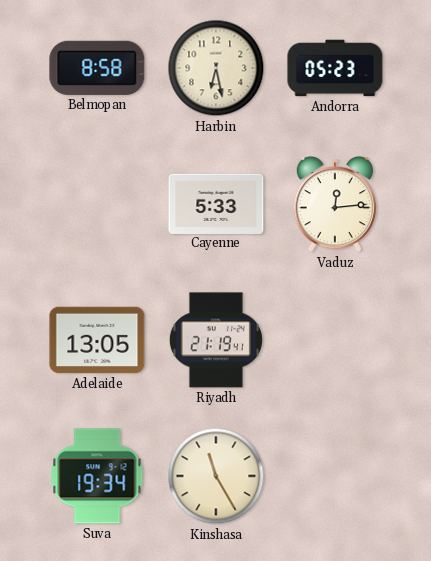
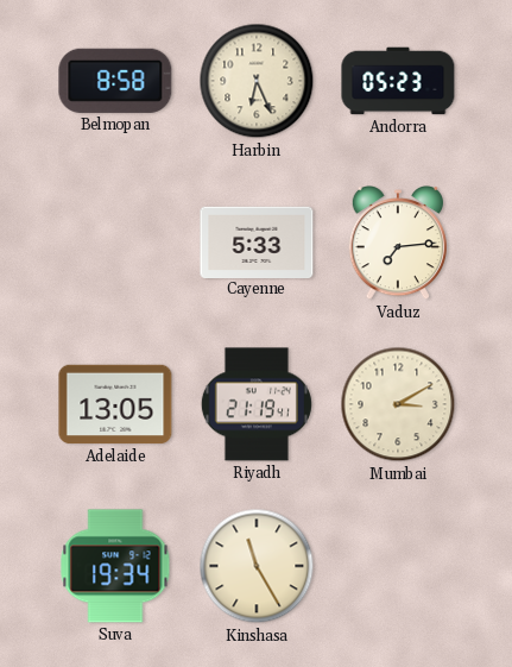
Harbin: 6:28 -> 6:26 (257, 81)
Vaduz: 12:14 -> 7:14 (398, 244)
Mumbai: none -> 3:10 (398, 404)
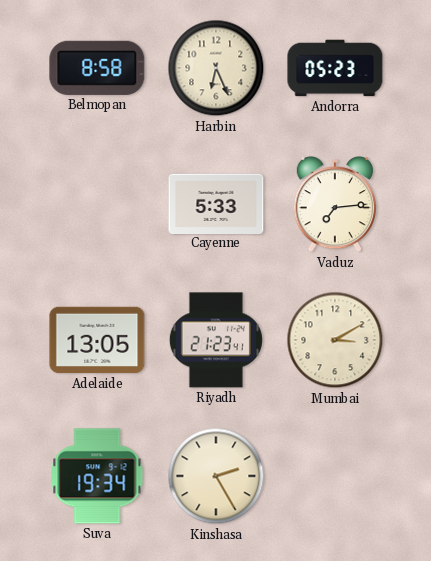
Riyadh: 21:19 -> 21:23 (216, 340)
Kinshasa: 11:25 -> 2:25 (216, 476)
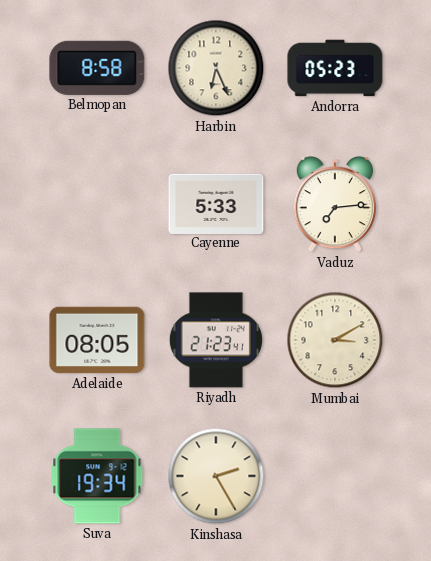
Adelaide: 13:05 -> 08:05 (97, 340)
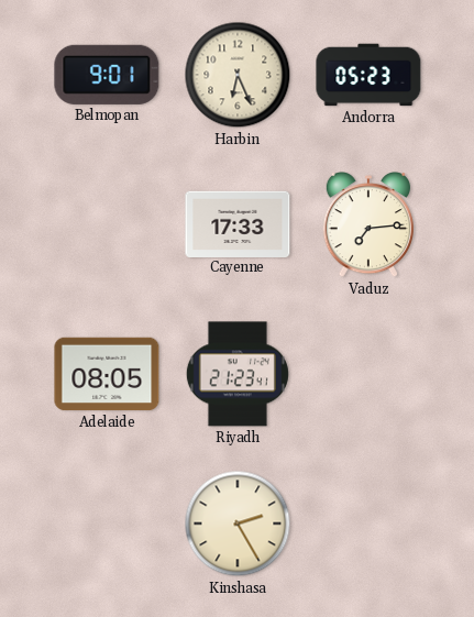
Belmopan: 8:58 -> 9:01 (107, 75)
Cayenne: 5:33 -> 17:33 (238, 223)
Mumbai: 3:10 -> none (335, 340)
Suva: 19:34 -> none (97, 476)
